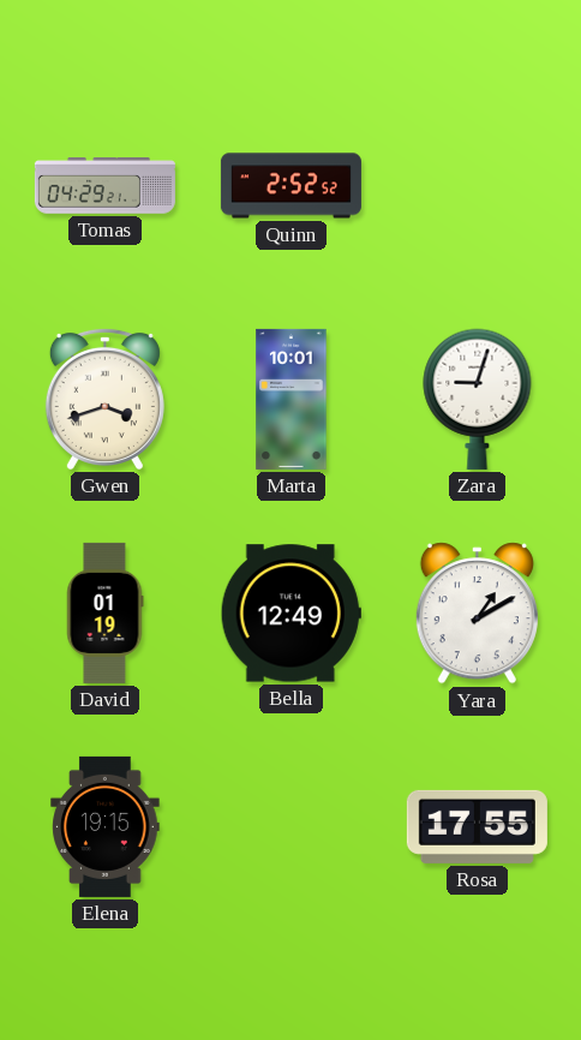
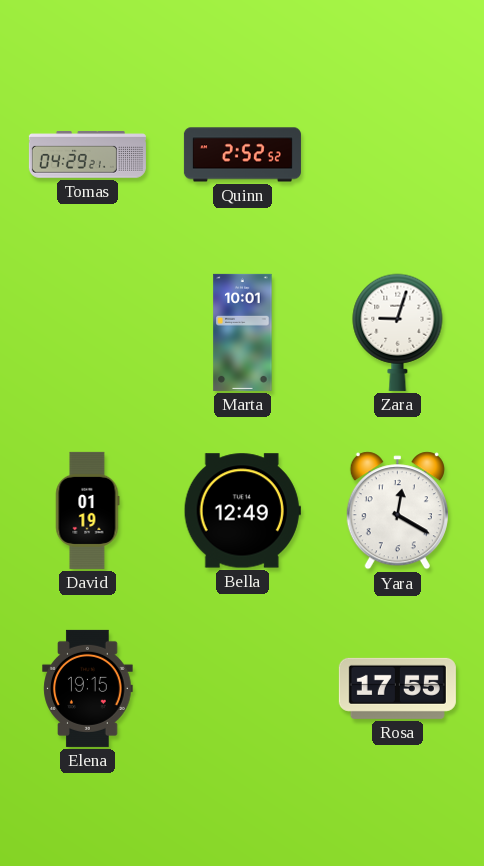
Gwen: 3:42 -> none (104, 399)
Yara: 1:10 -> 12:20 (397, 511)
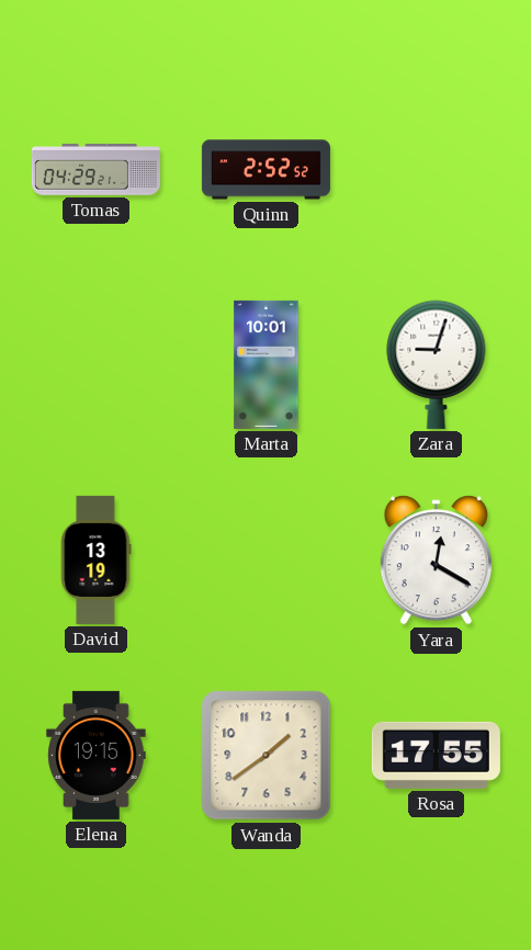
David: 01:19 -> 13:19 (97, 559)
Bella: 12:49 -> none (242, 511)
Wanda: none -> 1:39 (267, 756)
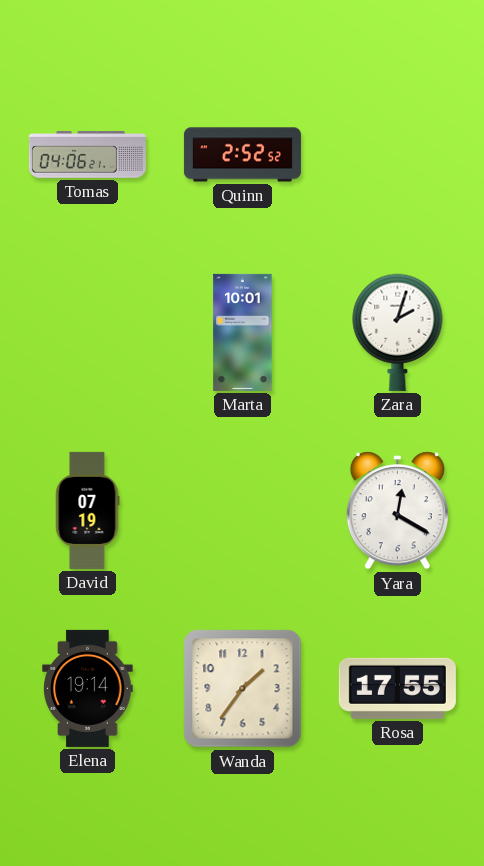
Tomas: 04:29 -> 04:06 (87, 155)
Zara: 9:03 -> 2:03 (398, 332)
David: 13:19 -> 07:19 (88, 510)
Elena: 19:15 -> 19:14 (88, 688)
Wanda: 1:39 -> 1:36 (243, 689)
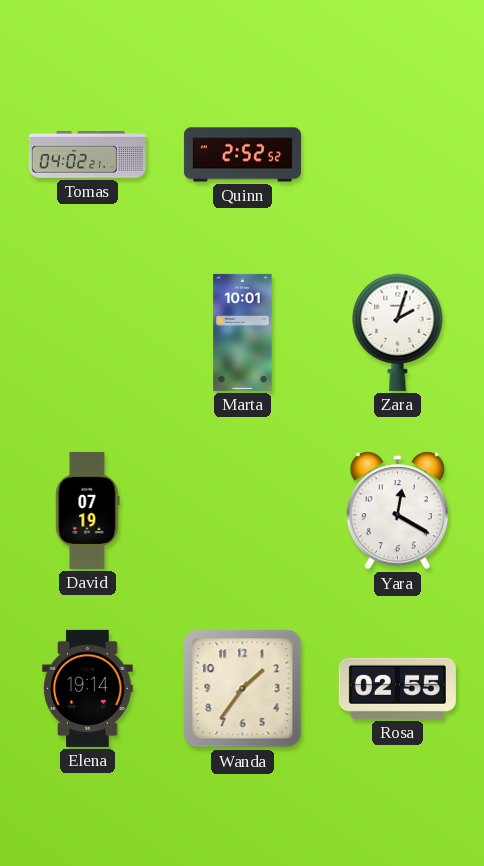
Tomas: 04:06 -> 04:02 (87, 155)
Rosa: 17:55 -> 02:55 (397, 688)
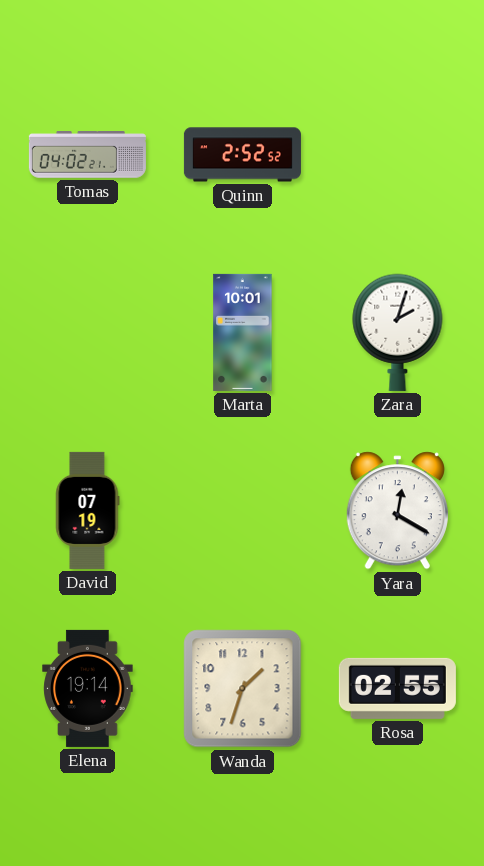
Wanda: 1:36 -> 1:33 (243, 689)
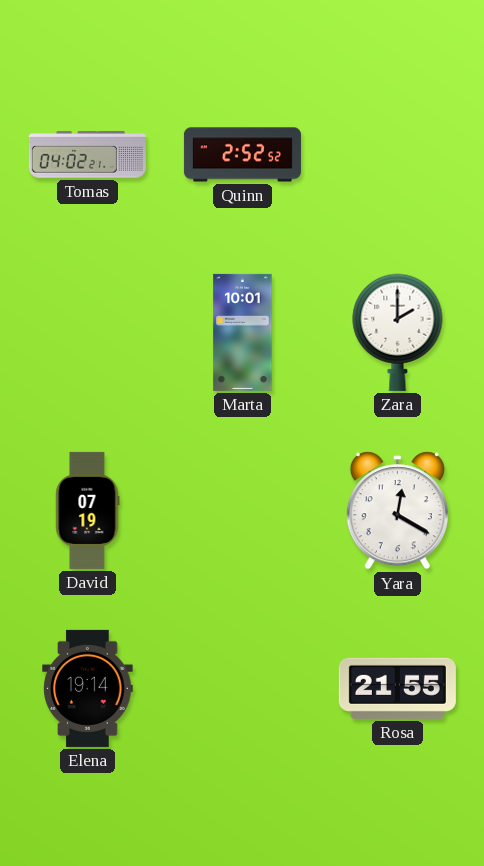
Zara: 2:03 -> 2:00 (398, 332)
Wanda: 1:33 -> none (243, 689)
Rosa: 02:55 -> 21:55 (397, 688)
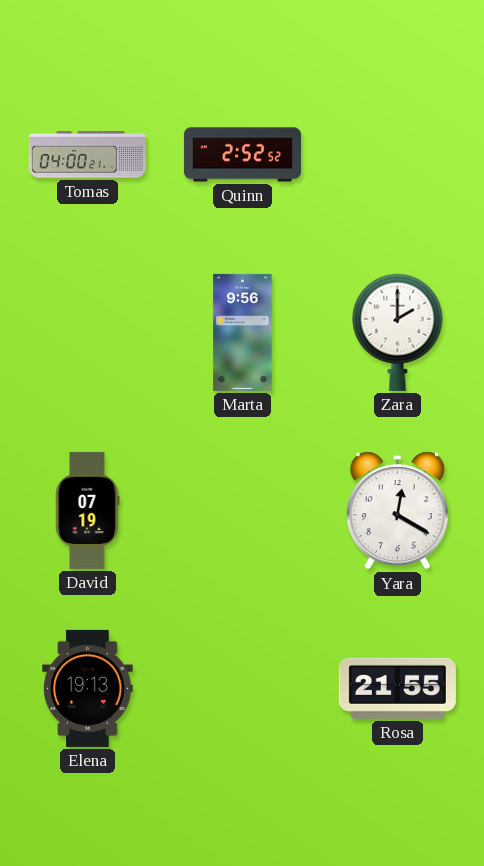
Tomas: 04:02 -> 04:00 (87, 155)
Marta: 10:01 -> 9:56 (243, 332)
Elena: 19:14 -> 19:13 (88, 688)
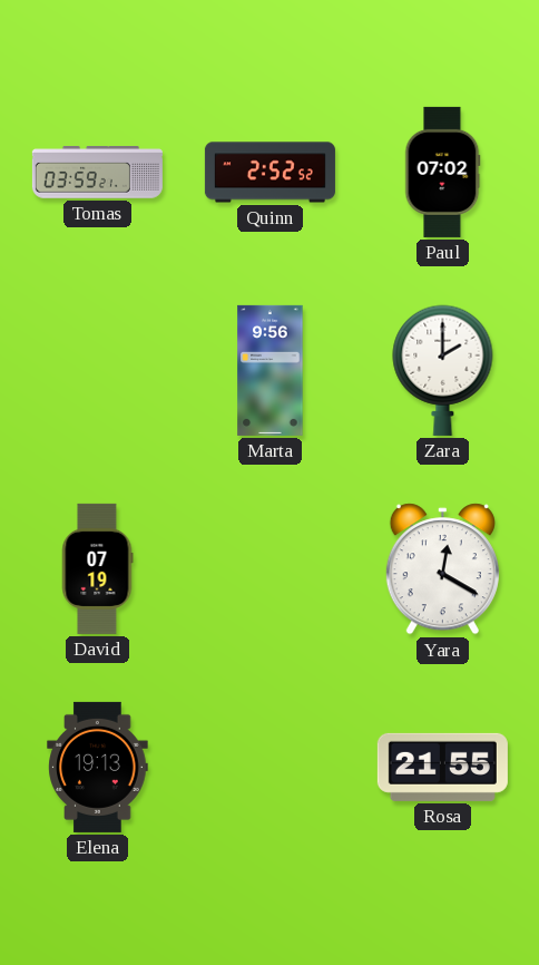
Tomas: 04:00 -> 03:59 (97, 173)
Paul: none -> 07:02 (443, 172)
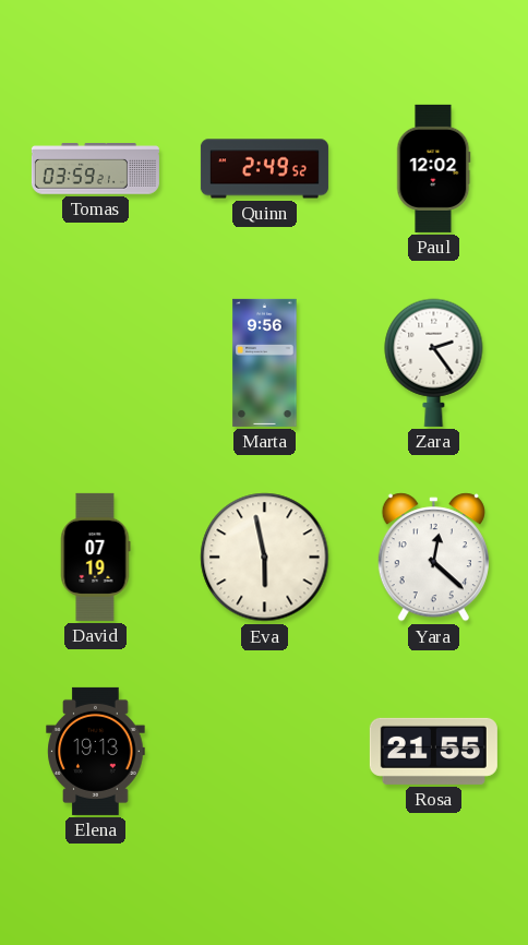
Quinn: 2:52 -> 2:49 (264, 169)
Paul: 07:02 -> 12:02 (434, 168)
Zara: 2:00 -> 2:24 (434, 362)
Eva: none -> 5:58 (265, 558)
Yara: 12:20 -> 12:22 (433, 558)
